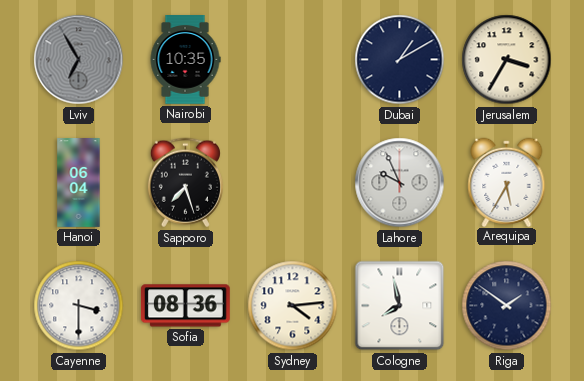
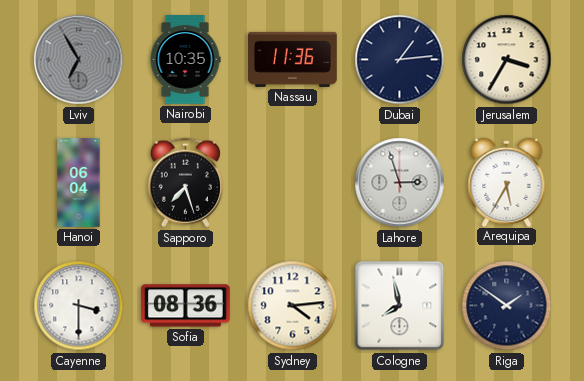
Nassau: none -> 11:36 (293, 59)
Dubai: 1:10 -> 1:14 (400, 60)
Lahore: 9:56 -> 2:57 (400, 183)
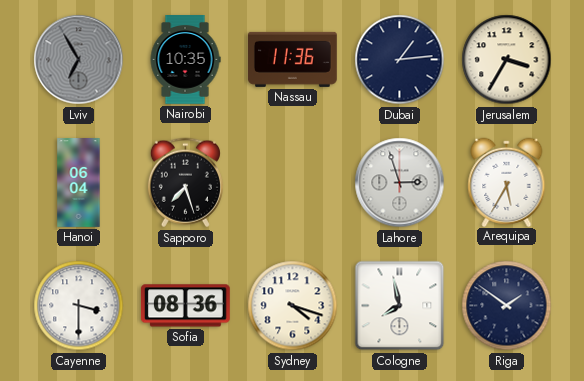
Sydney: 4:14 -> 4:18 (293, 306)
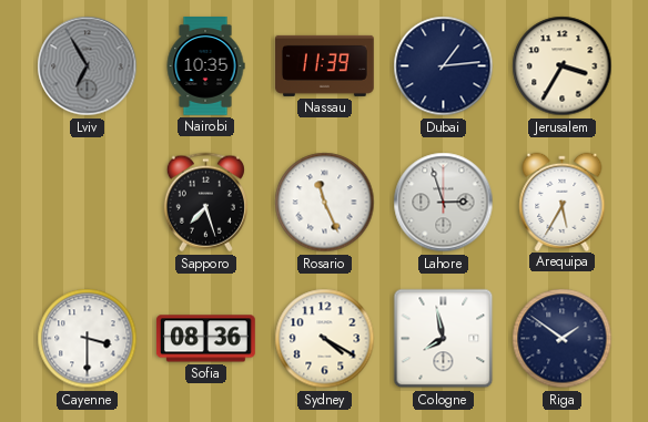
Nassau: 11:36 -> 11:39 (325, 65)
Hanoi: 06:04 -> none (79, 183)
Rosario: none -> 11:26 (325, 203)
Sydney: 4:18 -> 4:20 (325, 339)
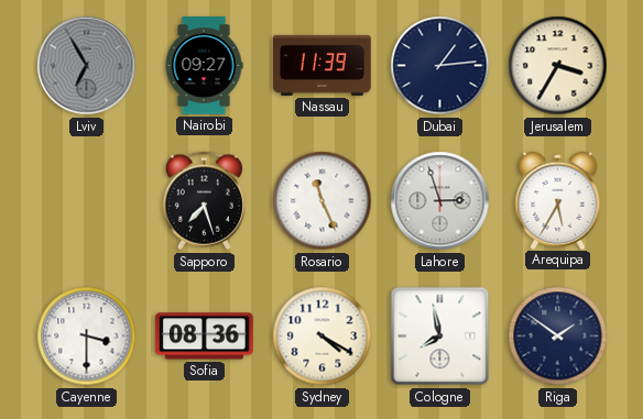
Nairobi: 10:35 -> 09:27 (204, 66)
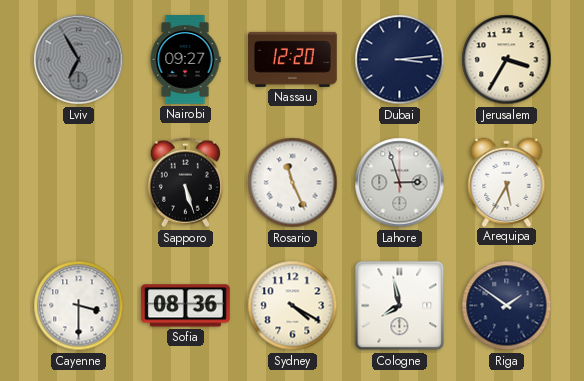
Nassau: 11:39 -> 12:20 (293, 59)
Dubai: 1:14 -> 3:14 (400, 60)
Sapporo: 7:27 -> 5:27 (185, 183)
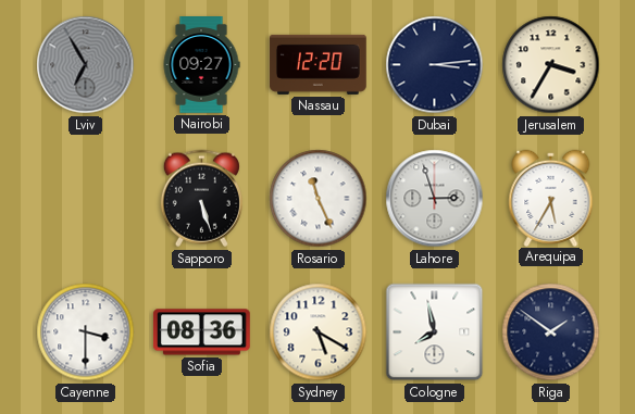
Sydney: 4:20 -> 5:20 (319, 333)
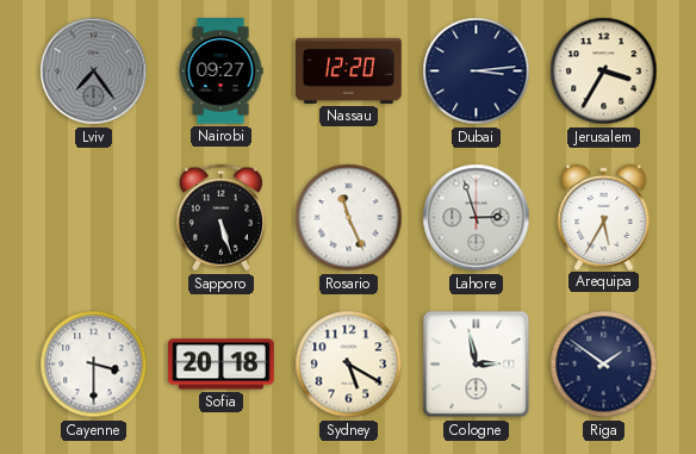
Lviv: 6:55 -> 7:24 (94, 71)
Sofia: 08:36 -> 20:18 (220, 365)
Cologne: 7:58 -> 2:58 (477, 365)
